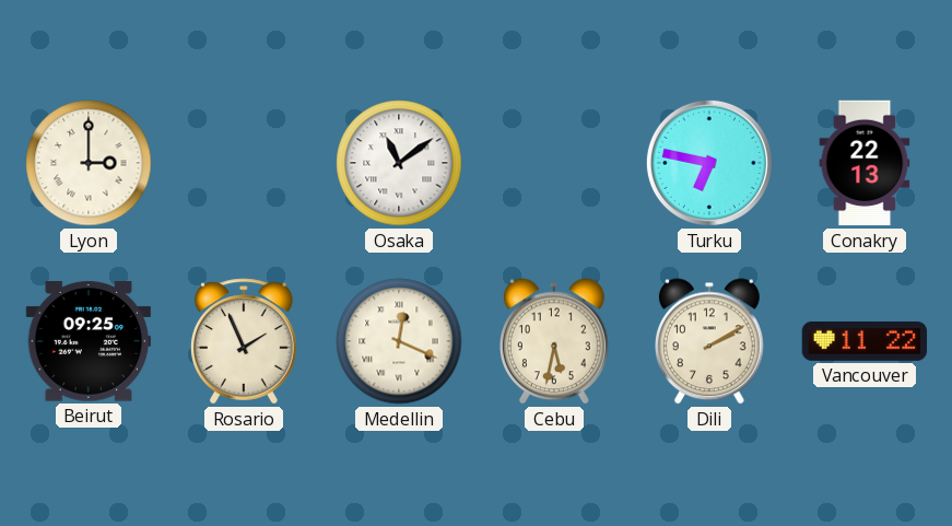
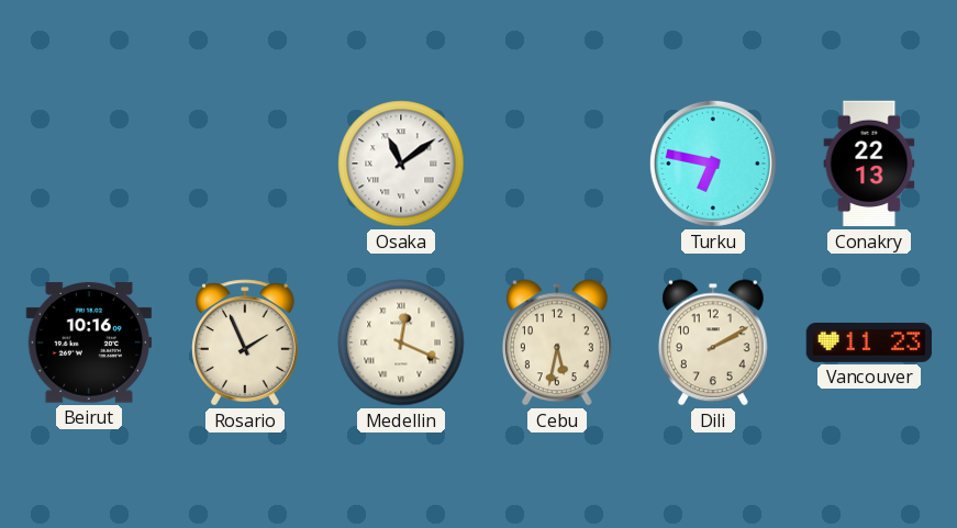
Lyon: 3:00 -> none (89, 163)
Beirut: 09:25 -> 10:16 (88, 342)
Vancouver: 11:22 -> 11:23 (869, 342)
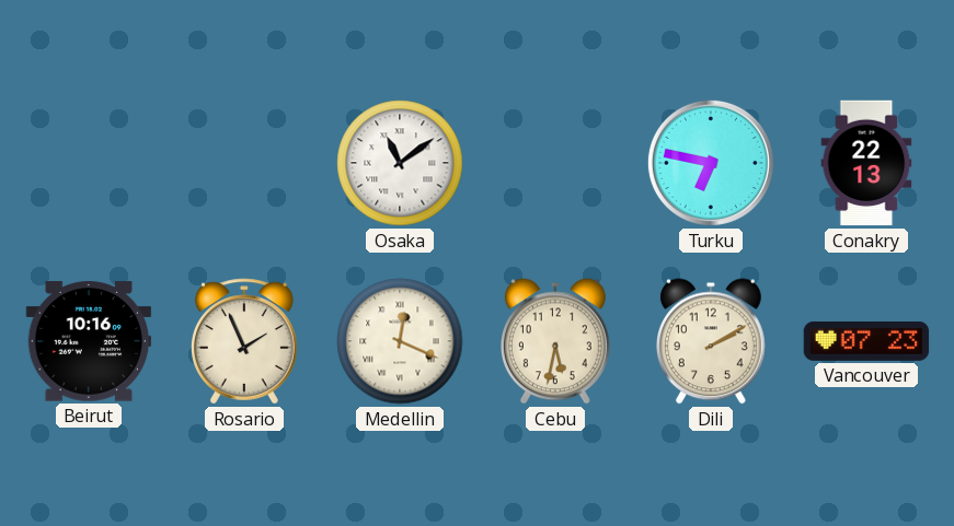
Vancouver: 11:23 -> 07:23 (866, 341)
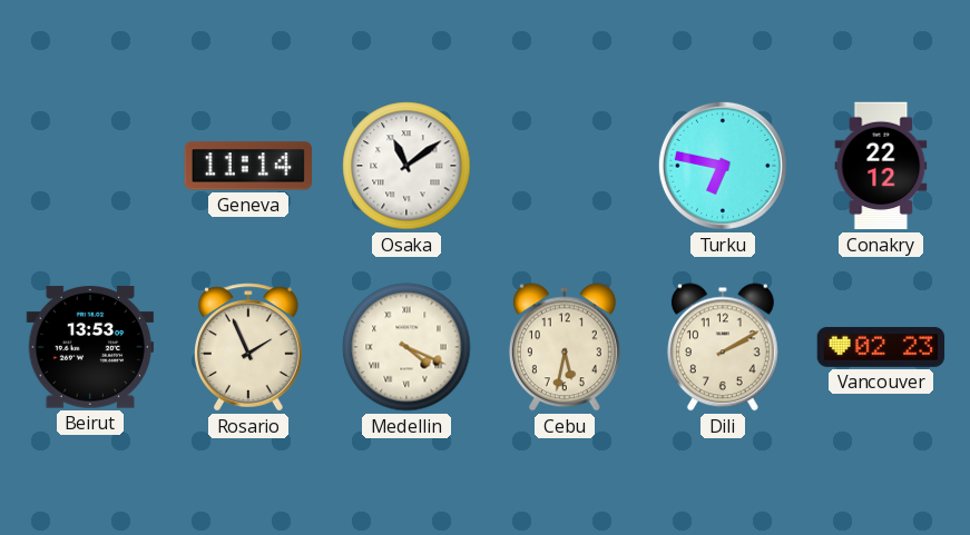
Geneva: none -> 11:14 (247, 166)
Conakry: 22:13 -> 22:12 (881, 166)
Beirut: 10:16 -> 13:53 (89, 347)
Medellin: 12:19 -> 4:19 (406, 347)
Vancouver: 07:23 -> 02:23 (881, 347)
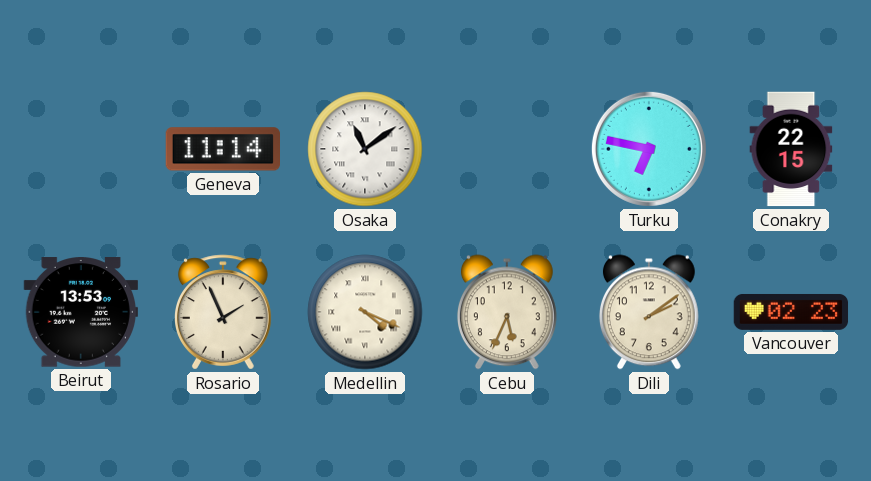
Conakry: 22:12 -> 22:15 (791, 149)
Cebu: 5:32 -> 5:34 (507, 312)
Dili: 2:10 -> 2:09 (649, 312)
